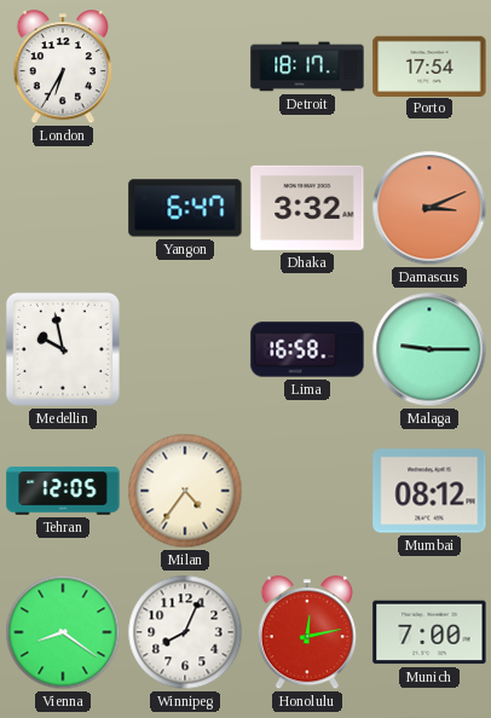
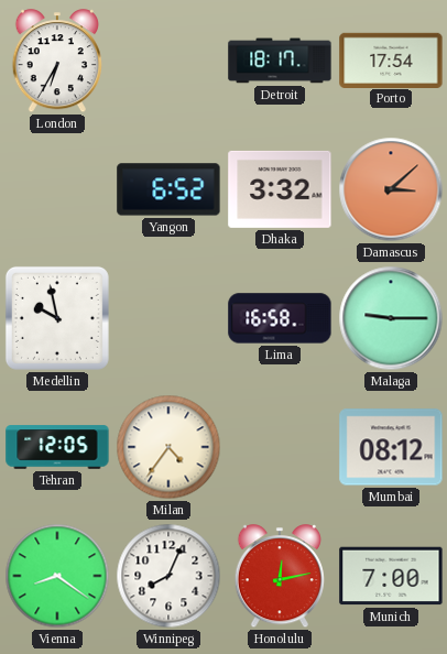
Yangon: 6:47 -> 6:52 (168, 189)
Damascus: 3:11 -> 3:08 (391, 189)
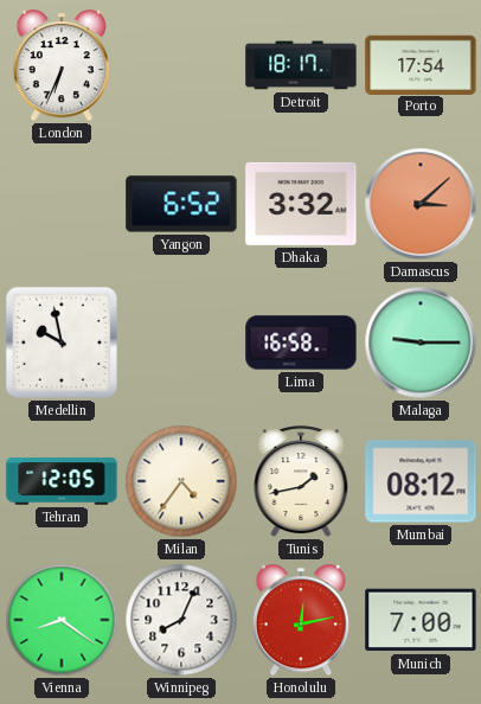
London: 6:35 -> 6:34 (62, 66)
Tunis: none -> 1:43 (301, 482)
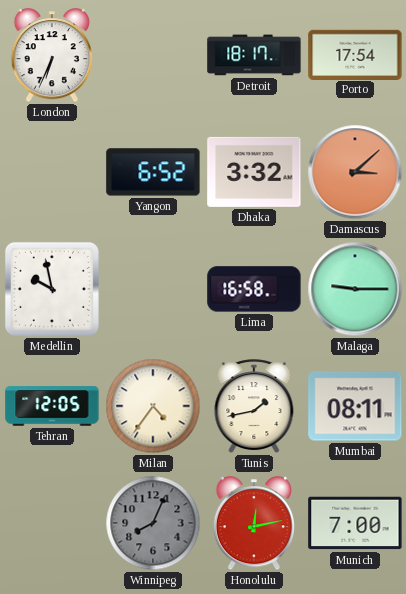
Mumbai: 08:12 -> 08:11 (355, 406)
Vienna: 8:21 -> none (62, 620)
Winnipeg dial: white -> grey (153, 523)
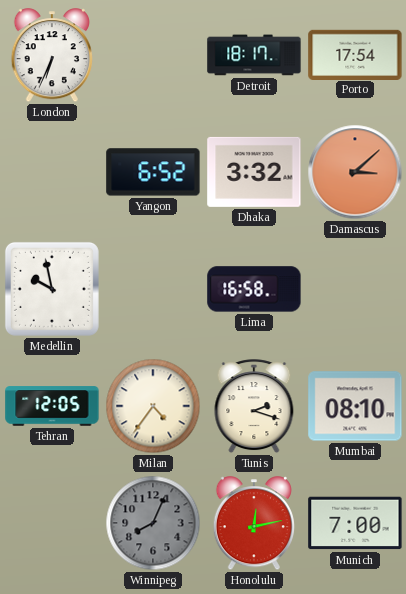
Malaga: 9:15 -> none (355, 289)
Tunis: 1:43 -> 2:18 (254, 407)
Mumbai: 08:11 -> 08:10 (355, 406)
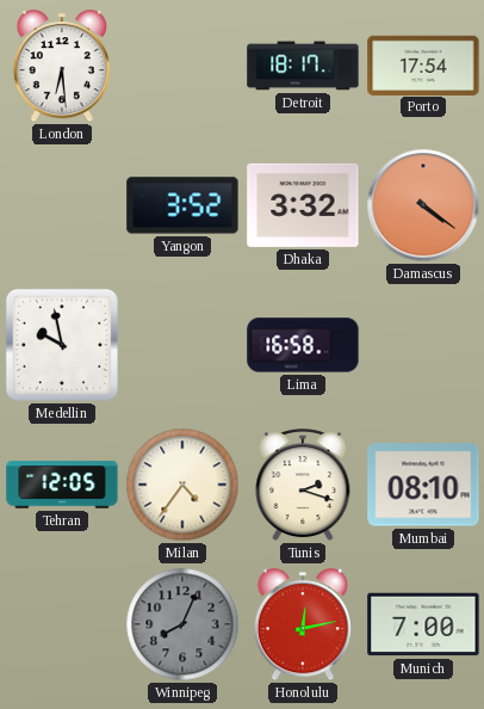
London: 6:34 -> 6:29 (62, 67)
Yangon: 6:52 -> 3:52 (182, 205)
Damascus: 3:08 -> 4:21 (423, 205)
